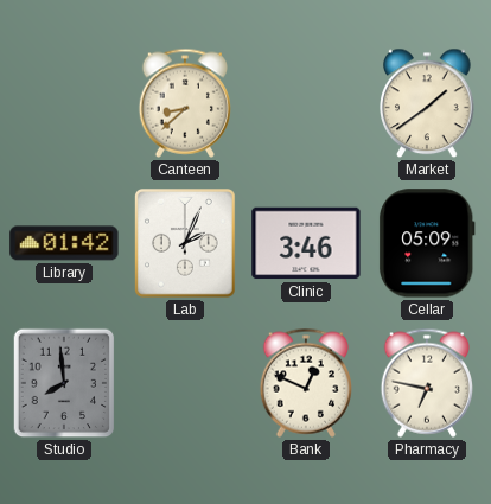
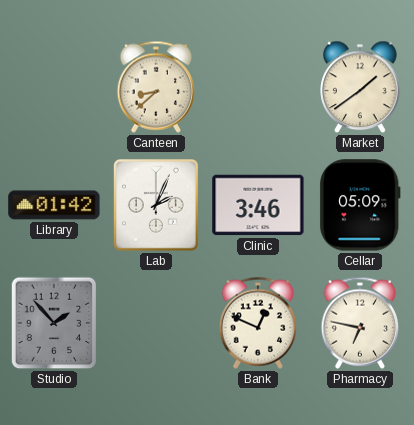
Studio: 7:59 -> 1:53 (54, 323)
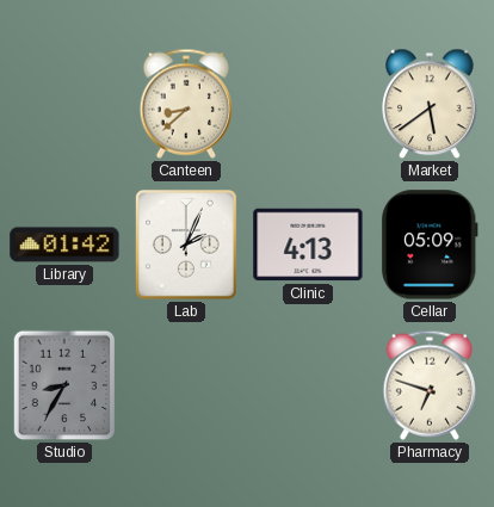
Market: 1:39 -> 5:39 (430, 104)
Clinic: 3:46 -> 4:13 (308, 245)
Studio: 1:53 -> 8:35 (64, 385)
Bank: 12:49 -> none (257, 323)
Pharmacy: 6:47 -> 6:48 (428, 385)
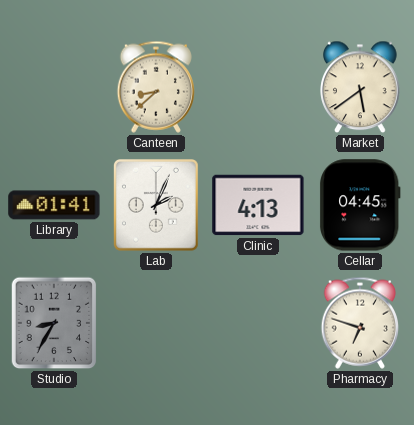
Library: 01:42 -> 01:41 (54, 205)
Cellar: 05:09 -> 04:45 (360, 205)
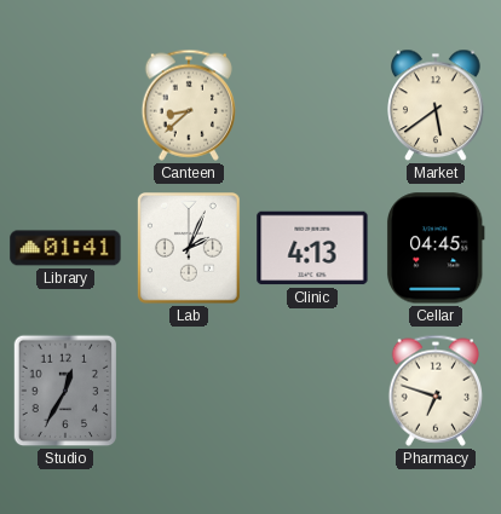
Studio: 8:35 -> 12:35 (65, 391)
